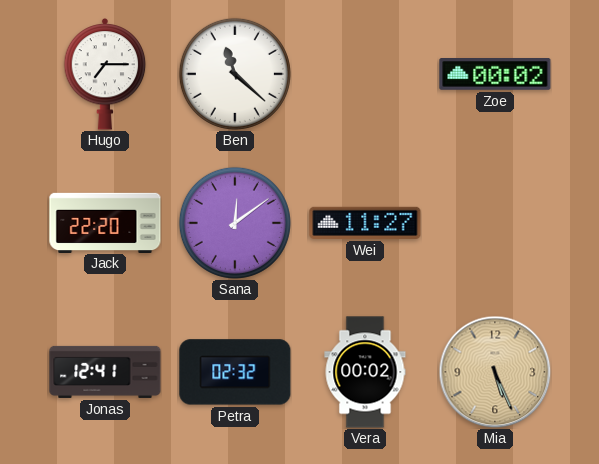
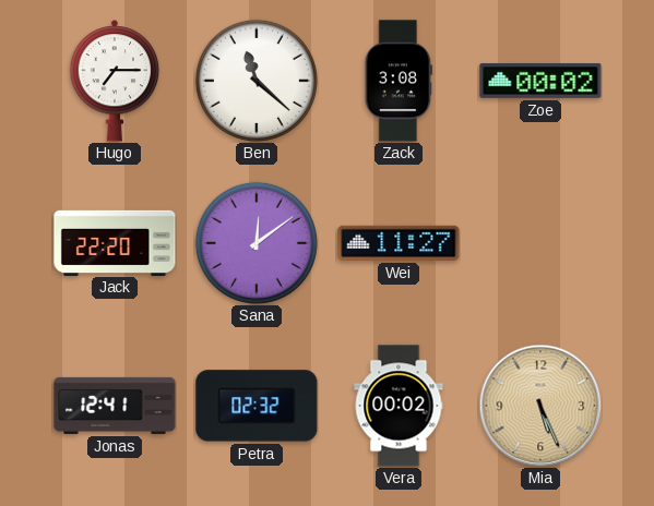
Zack: none -> 3:08 (399, 81)
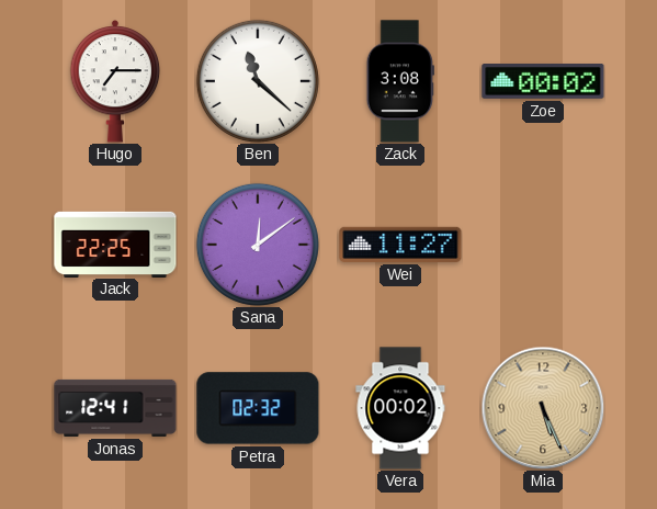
Jack: 22:20 -> 22:25 (115, 244)
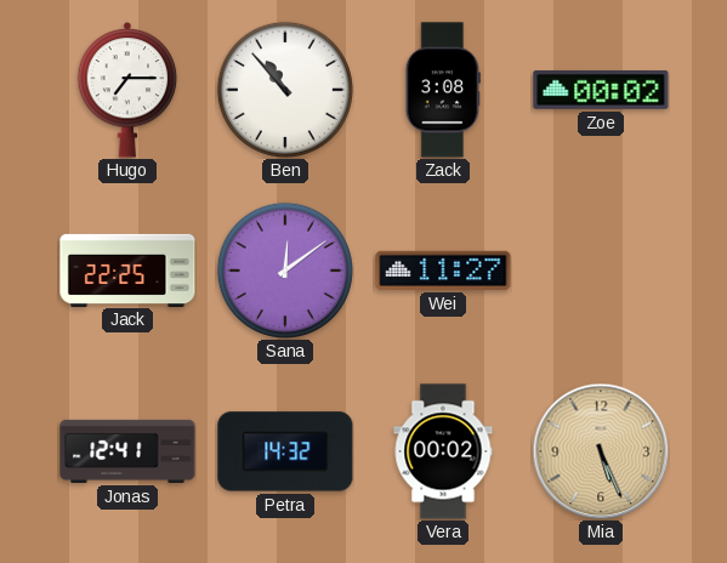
Ben: 11:22 -> 10:53 (285, 90)
Petra: 02:32 -> 14:32 (285, 451)
